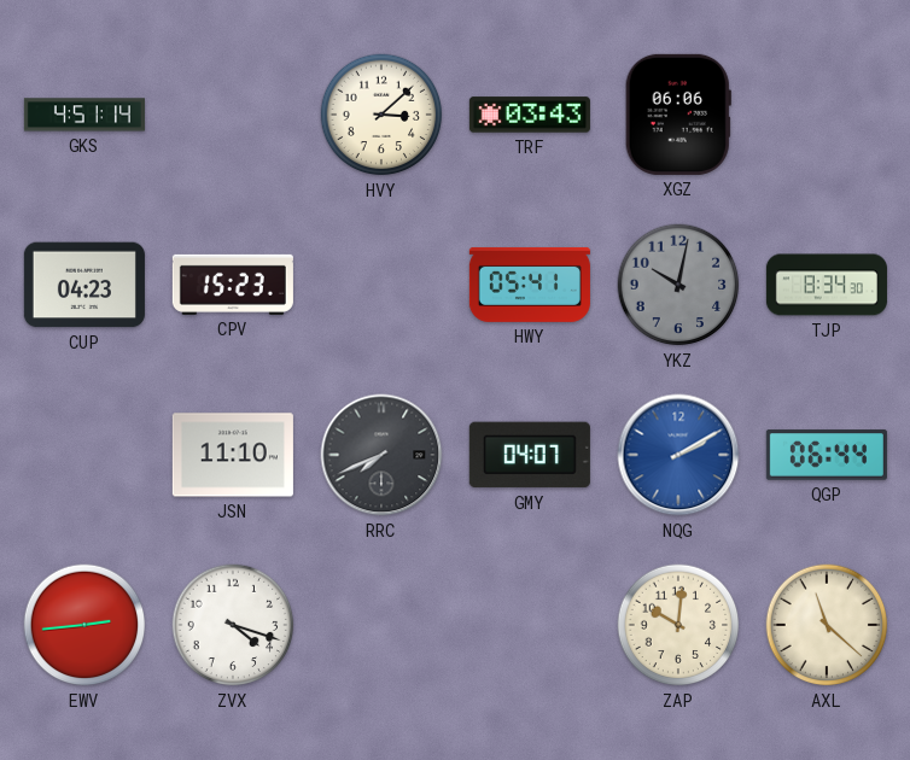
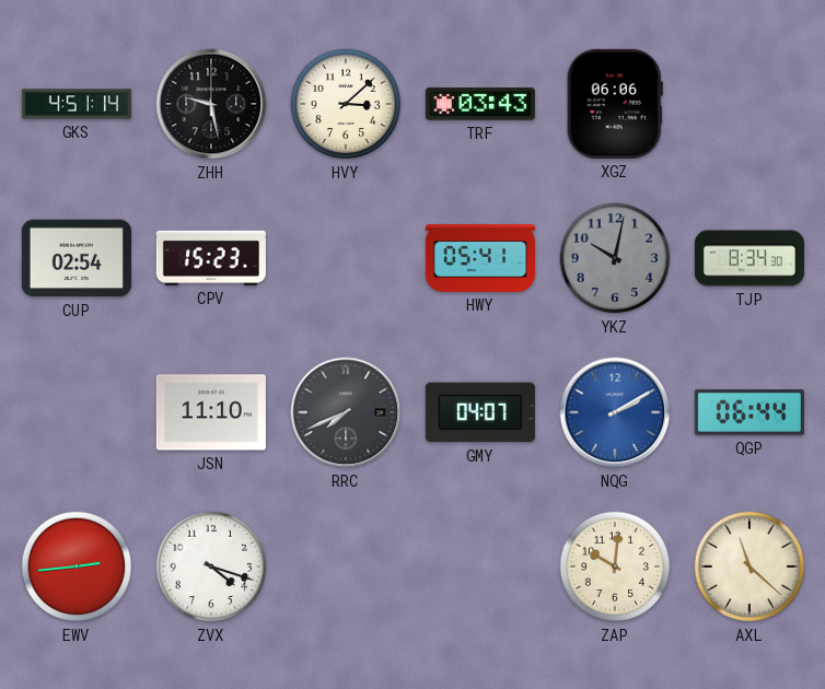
ZHH: none -> 9:28 (211, 104)
CUP: 04:23 -> 02:54 (77, 258)
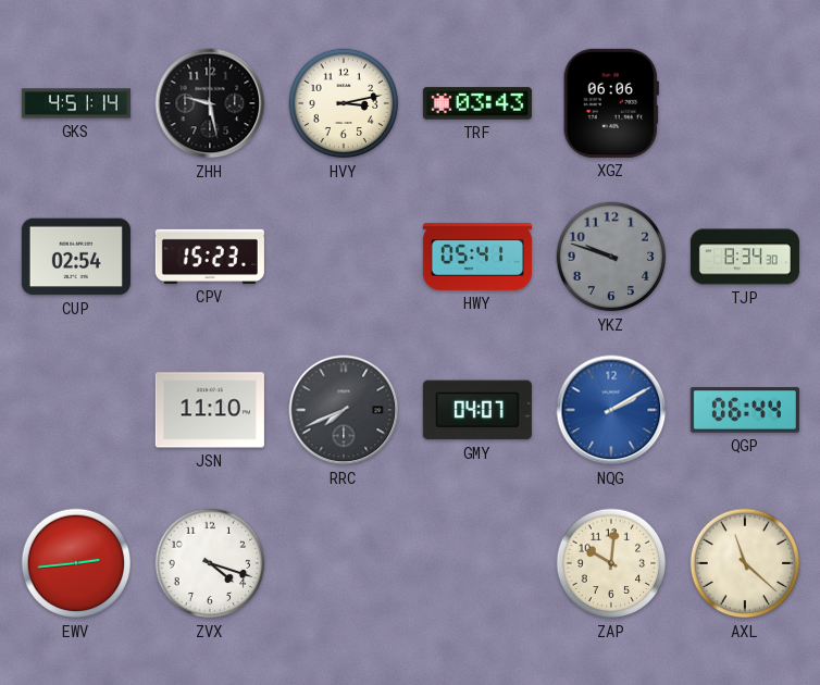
HVY: 3:08 -> 3:13 (344, 103)
YKZ: 10:02 -> 9:48 (611, 257)
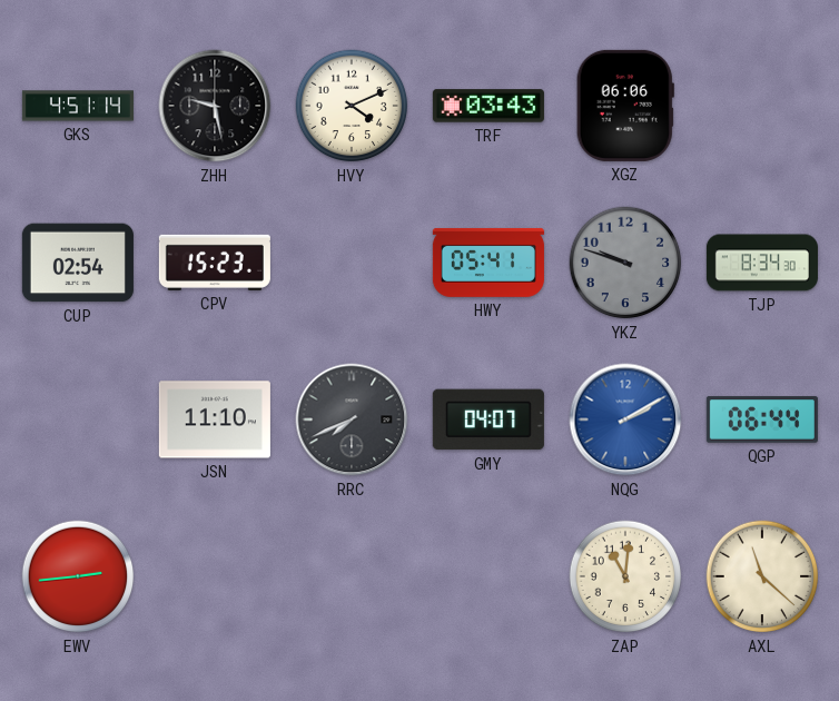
HVY: 3:13 -> 4:11 (352, 106)
ZVX: 4:18 -> none (210, 563)
ZAP: 10:01 -> 11:01 (625, 576)
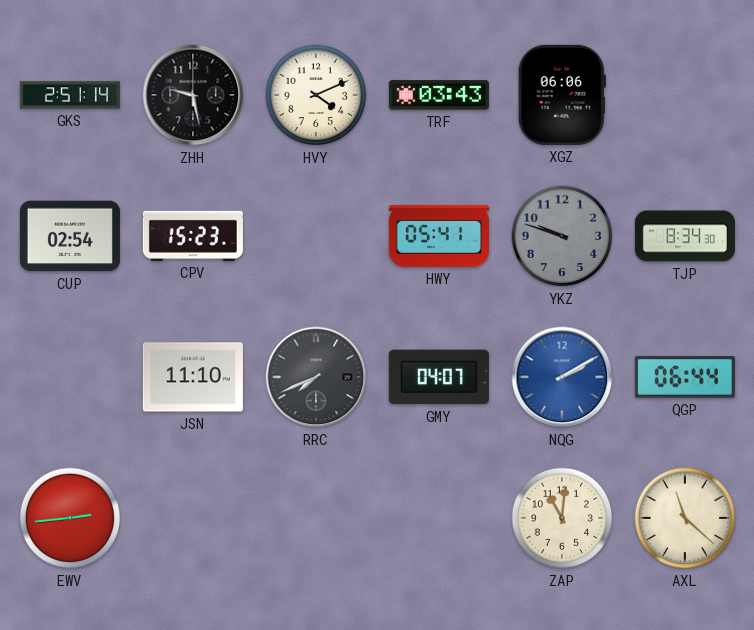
GKS: 4:51 -> 2:51 (70, 95)
